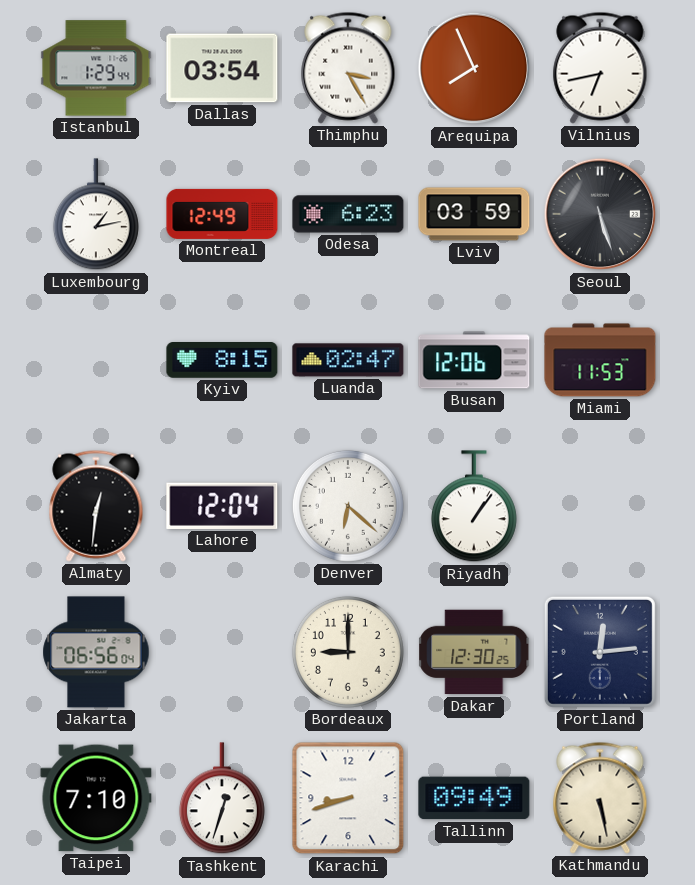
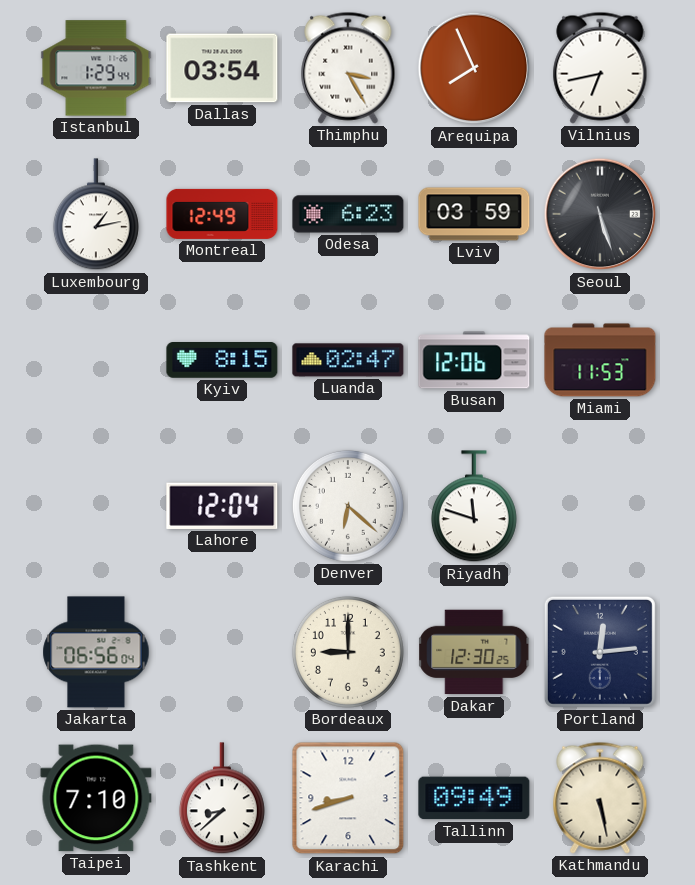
Almaty: 12:31 -> none (96, 506)
Riyadh: 1:06 -> 11:48 (474, 507)
Tashkent: 12:33 -> 8:38 (222, 799)
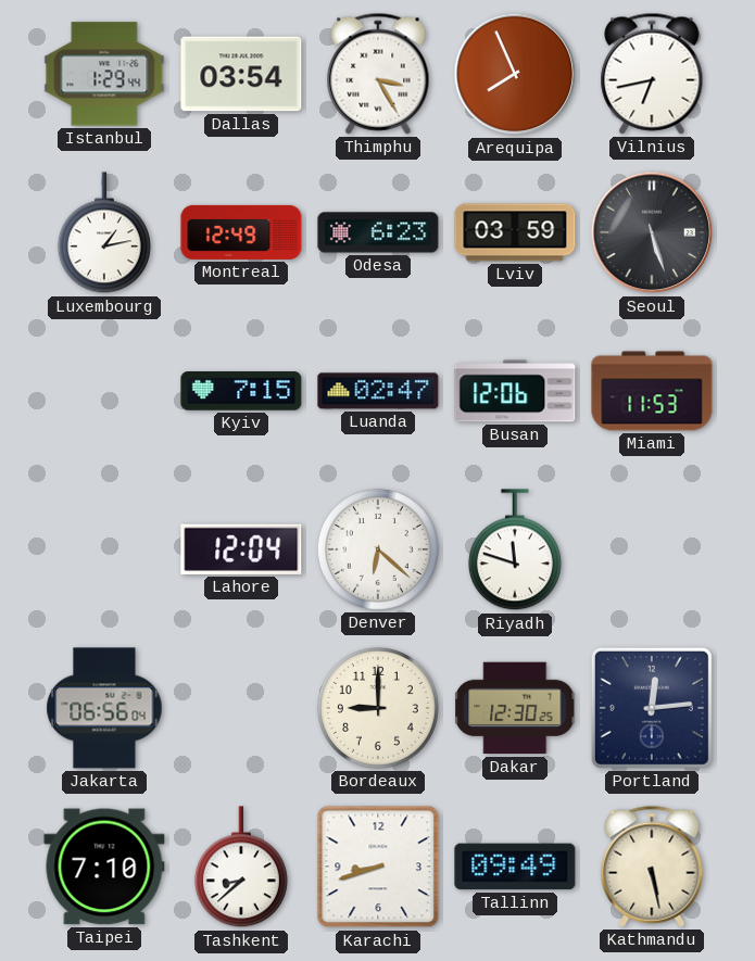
Kyiv: 8:15 -> 7:15 (241, 392)
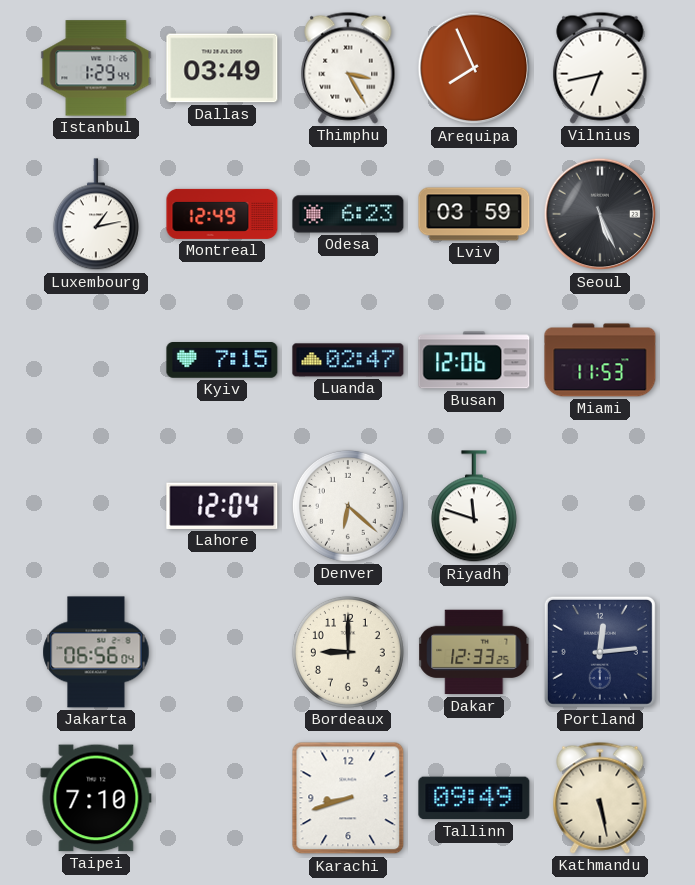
Dallas: 03:54 -> 03:49 (222, 68)
Seoul: 5:27 -> 5:26 (600, 214)
Dakar: 12:30 -> 12:33 (474, 652)
Tashkent: 8:38 -> none (241, 868)
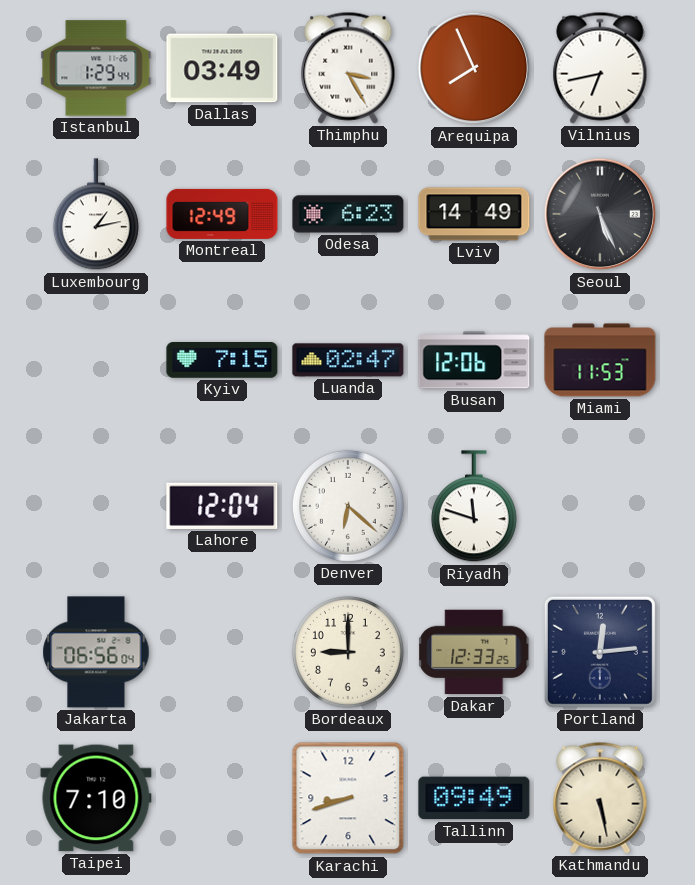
Lviv: 03:59 -> 14:49 (474, 214)
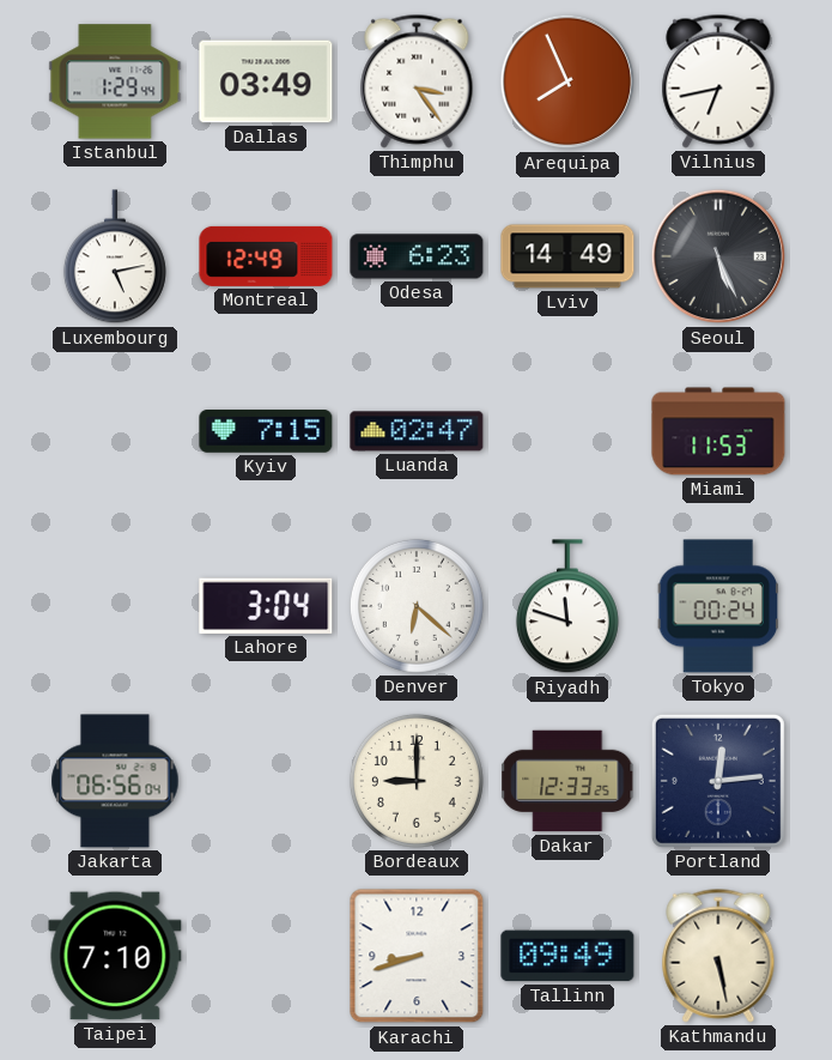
Thimphu: 3:25 -> 3:24 (417, 81)
Luxembourg: 1:13 -> 5:13 (115, 258)
Busan: 12:06 -> none (474, 360)
Lahore: 12:04 -> 3:04 (266, 606)
Tokyo: none -> 00:24 (717, 606)
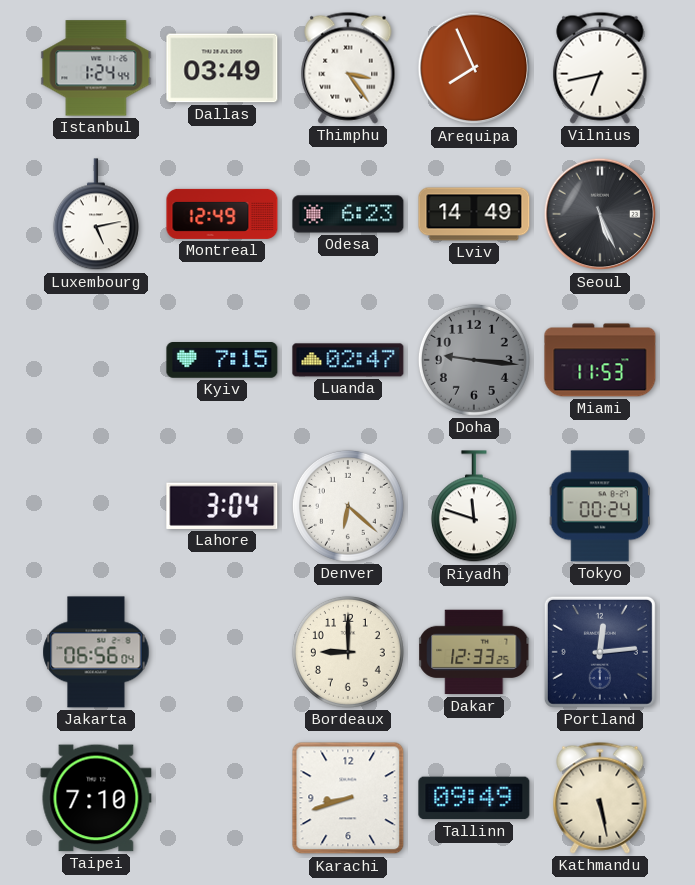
Istanbul: 1:29 -> 1:24 (96, 68)
Doha: none -> 9:16 (474, 360)
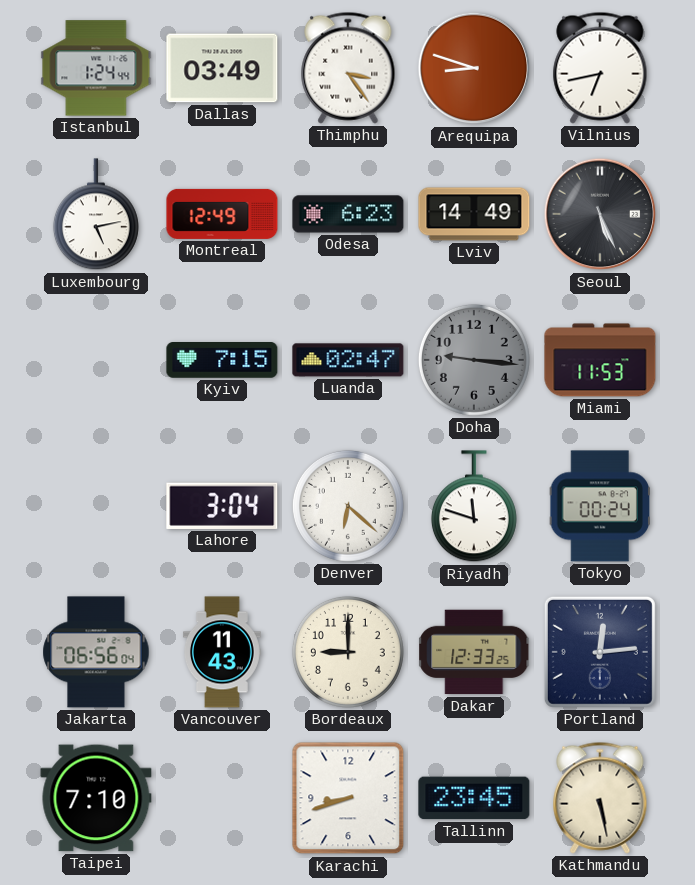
Arequipa: 7:56 -> 8:48 (474, 68)
Vancouver: none -> 11:43 (222, 652)
Tallinn: 09:49 -> 23:45 (474, 798)
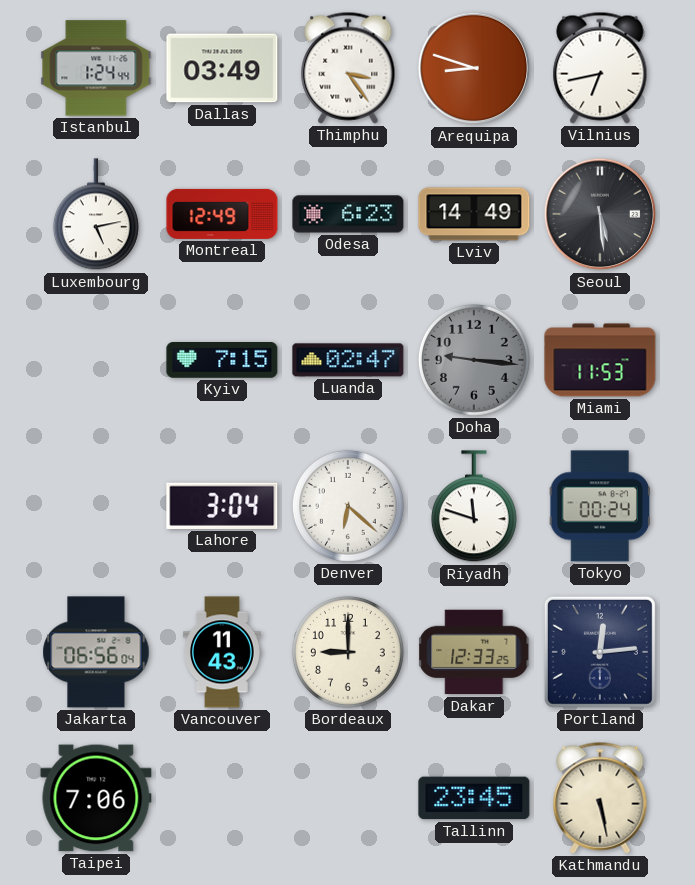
Seoul: 5:26 -> 5:29 (600, 214)
Taipei: 7:10 -> 7:06 (96, 798)
Karachi: 8:42 -> none (348, 798)
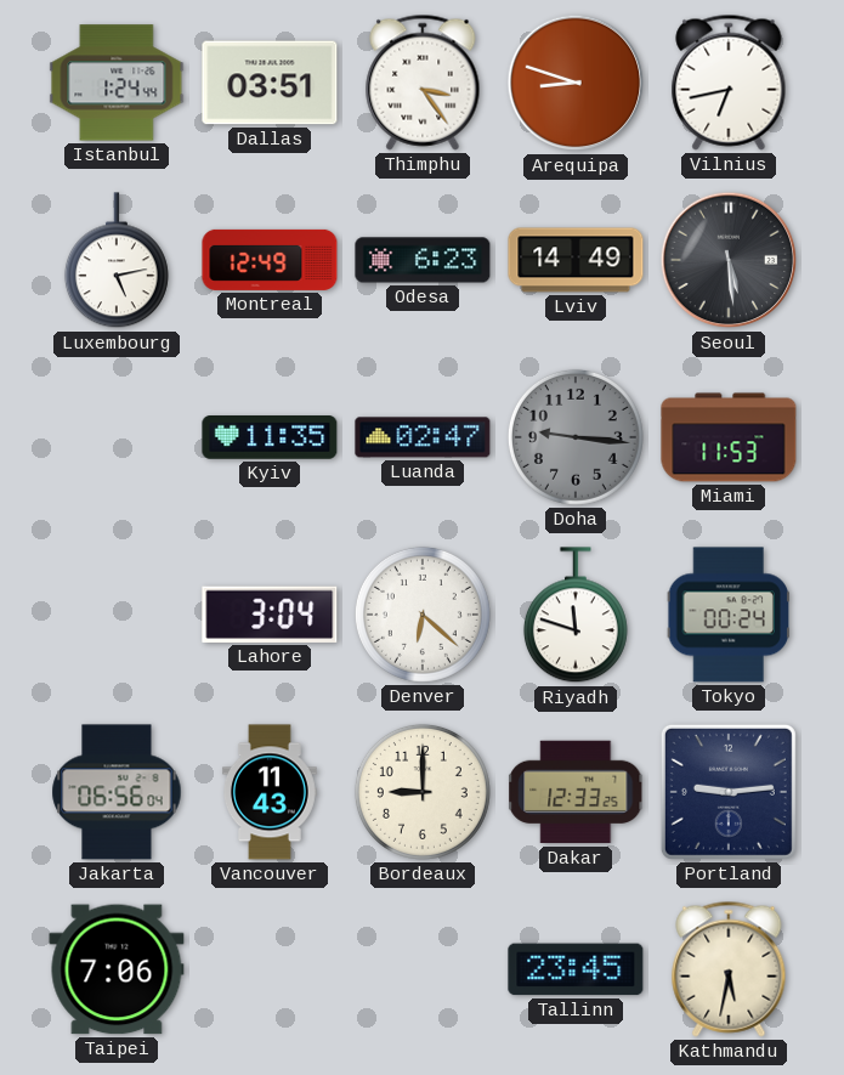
Dallas: 03:49 -> 03:51 (270, 83)
Kyiv: 7:15 -> 11:35 (270, 439)
Portland: 12:14 -> 9:14 (729, 792)
Kathmandu: 5:28 -> 5:32 (729, 969)
